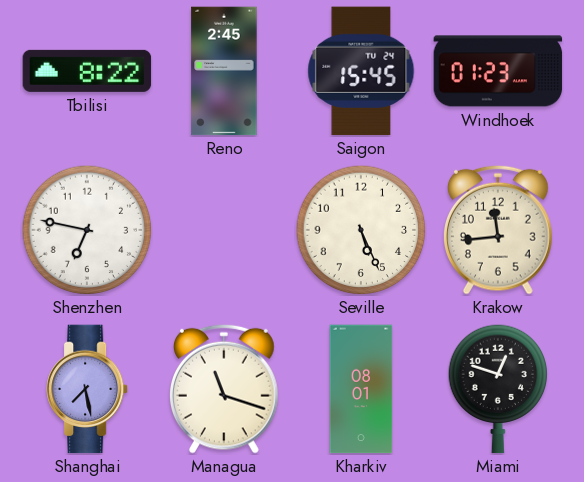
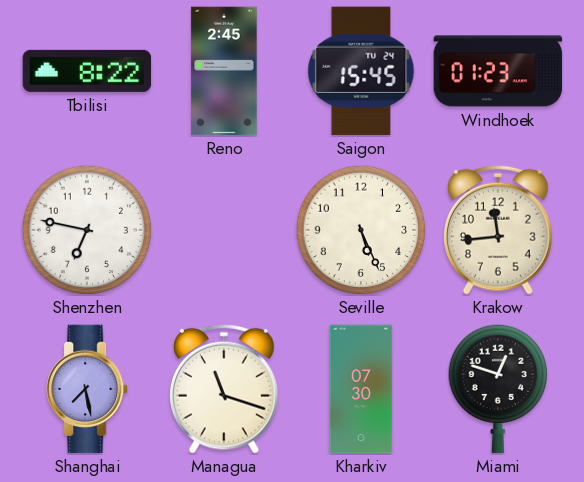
Kharkiv: 08:01 -> 07:30 (361, 389)
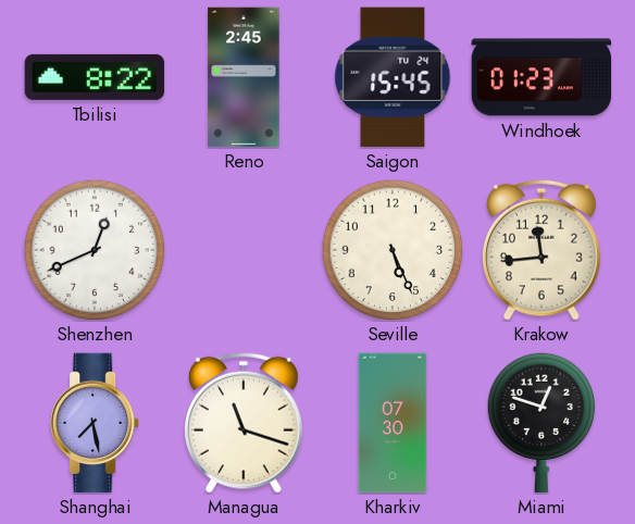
Shenzhen: 6:47 -> 12:41 (95, 250)
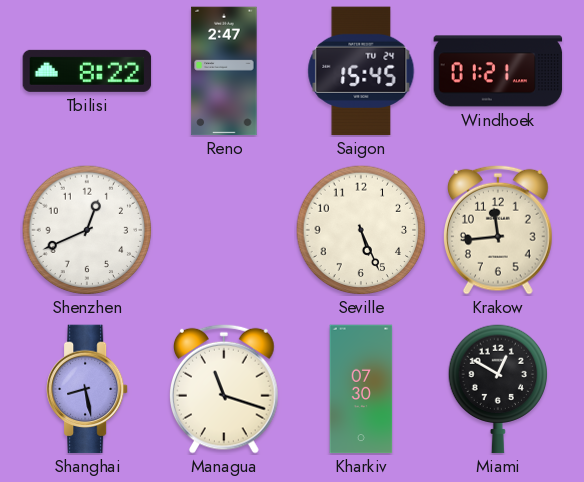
Reno: 2:45 -> 2:47 (224, 71)
Windhoek: 01:23 -> 01:21 (498, 71)
Shanghai: 7:28 -> 8:28 (88, 389)
Miami: 12:48 -> 12:50 (498, 389)
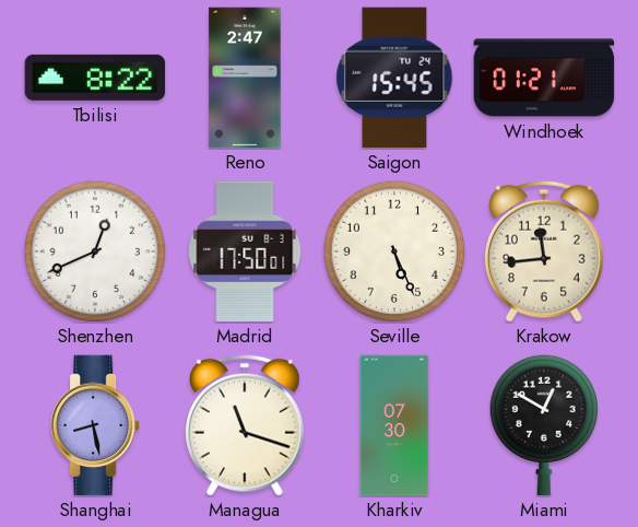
Madrid: none -> 17:50 (245, 251)
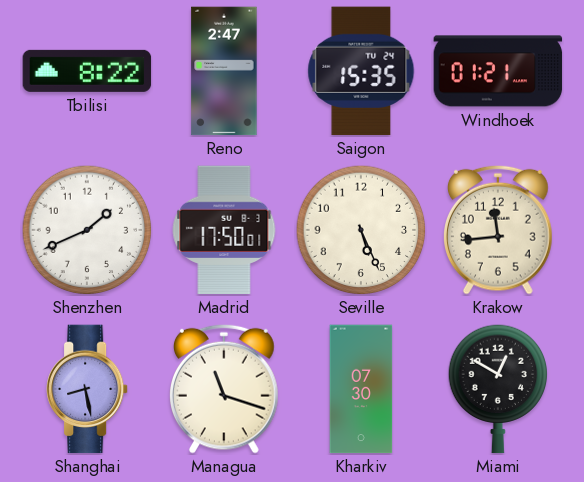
Saigon: 15:45 -> 15:35 (361, 71)
Shenzhen: 12:41 -> 1:41 (87, 230)
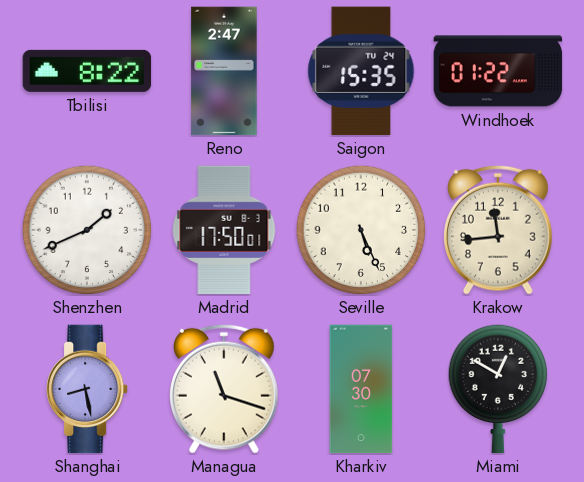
Windhoek: 01:21 -> 01:22 (498, 71)
